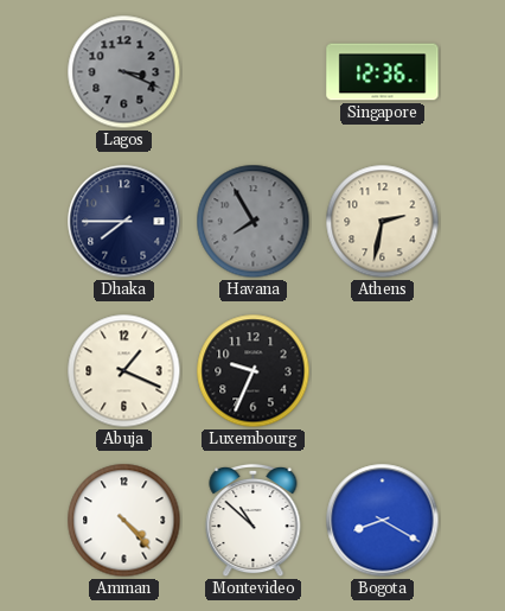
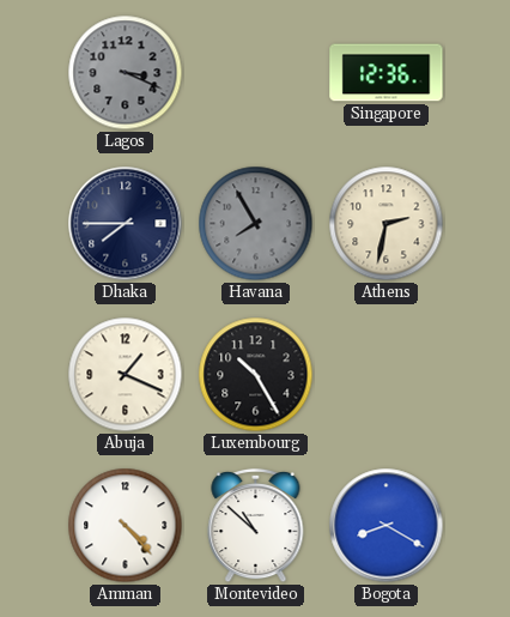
Luxembourg: 9:34 -> 10:25 (256, 375)
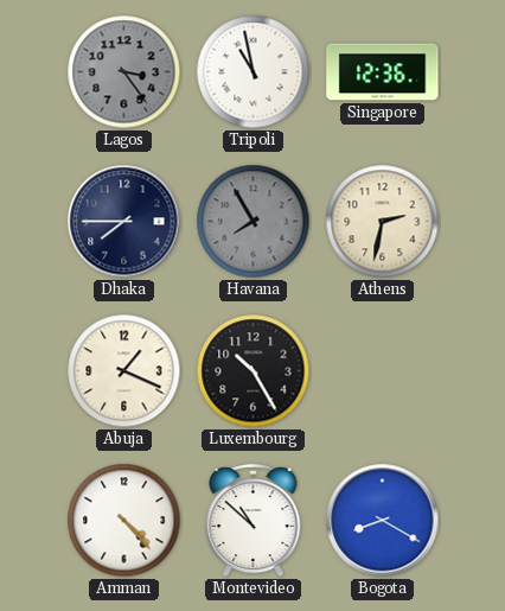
Lagos: 3:19 -> 3:24 (124, 72)
Tripoli: none -> 10:58 (254, 72)
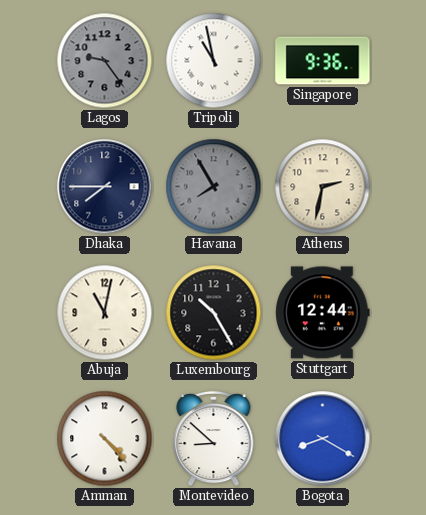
Lagos: 3:24 -> 9:24 (105, 61)
Singapore: 12:36 -> 9:36 (323, 61)
Abuja: 1:19 -> 11:02 (105, 313)
Stuttgart: none -> 12:44 (323, 313)
Montevideo: 10:52 -> 8:52 (214, 439)
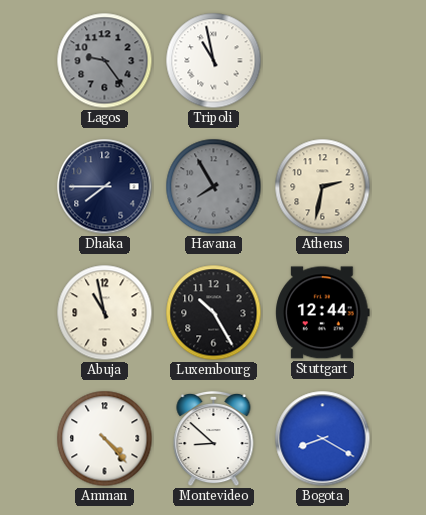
Singapore: 9:36 -> none (323, 61)
Abuja: 11:02 -> 10:58 (105, 313)
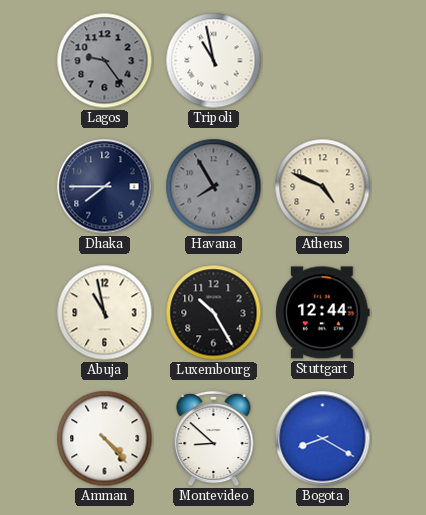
Athens: 2:32 -> 4:49 (323, 187)
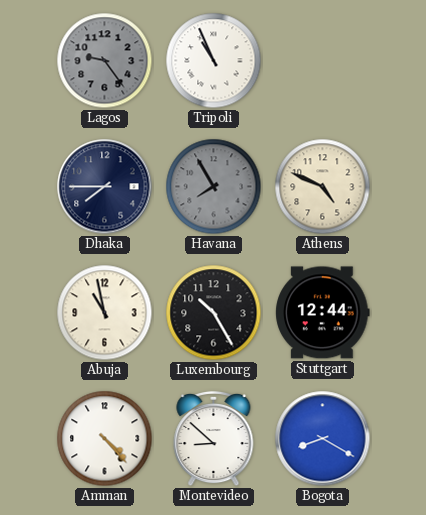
Tripoli: 10:58 -> 10:56 (214, 61)
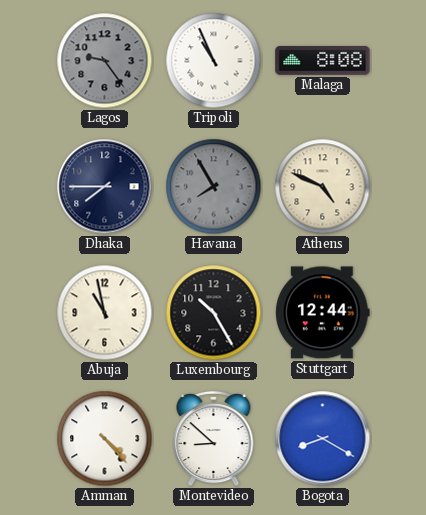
Malaga: none -> 8:08 (323, 61)
